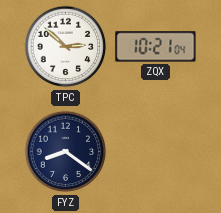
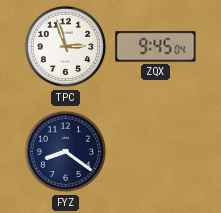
TPC: 2:52 -> 2:57 (66, 47)
ZQX: 10:21 -> 9:45 (156, 47)
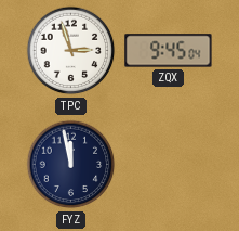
FYZ: 8:21 -> 11:58 (71, 165)
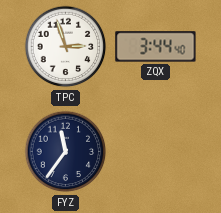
ZQX: 9:45 -> 3:44 (156, 47)
FYZ: 11:58 -> 11:36 (66, 152)
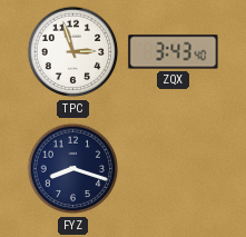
ZQX: 3:44 -> 3:43 (174, 52)
FYZ: 11:36 -> 8:18 (73, 169)
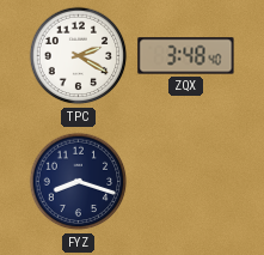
TPC: 2:57 -> 2:20 (79, 56)
ZQX: 3:43 -> 3:48 (186, 56)
